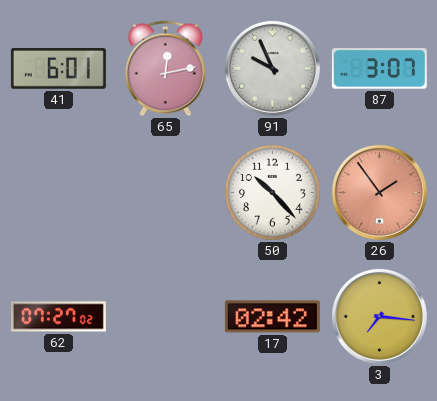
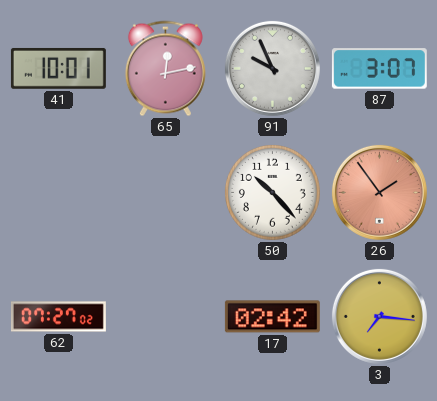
41: 6:01 -> 10:01 (58, 69)
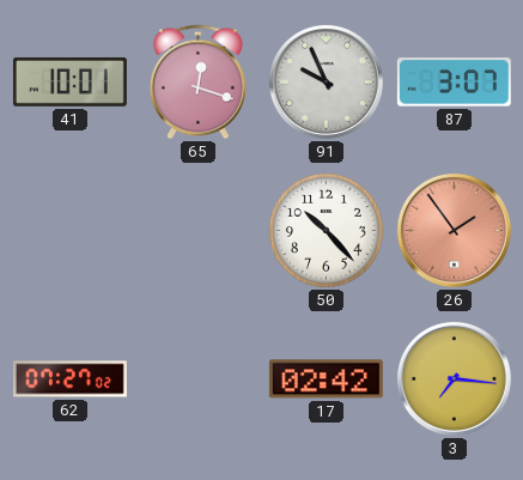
65: 12:13 -> 12:18 (197, 83)
